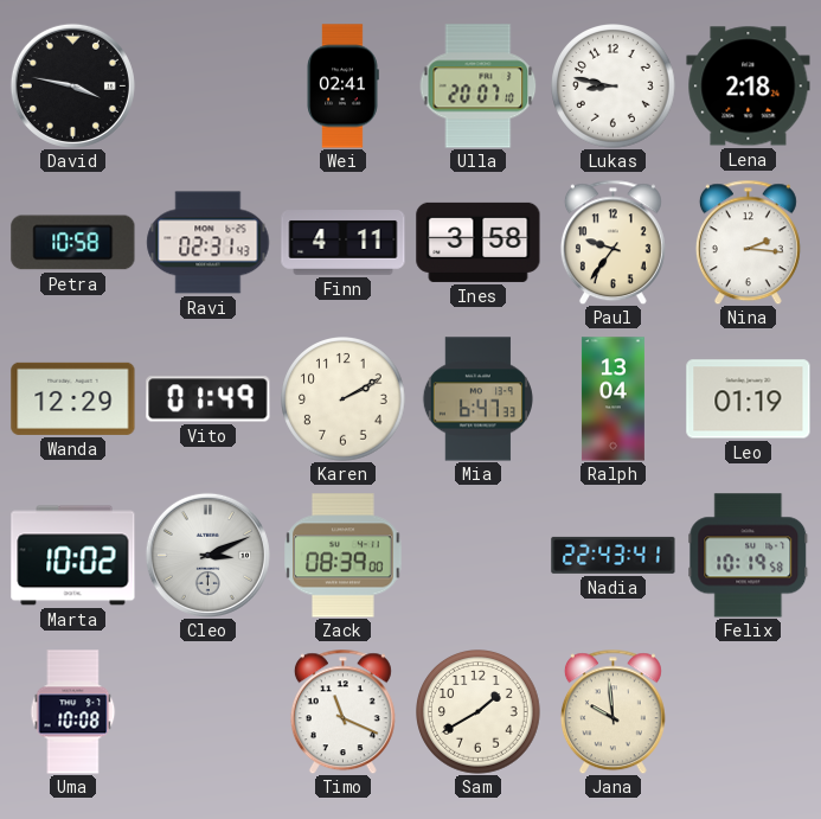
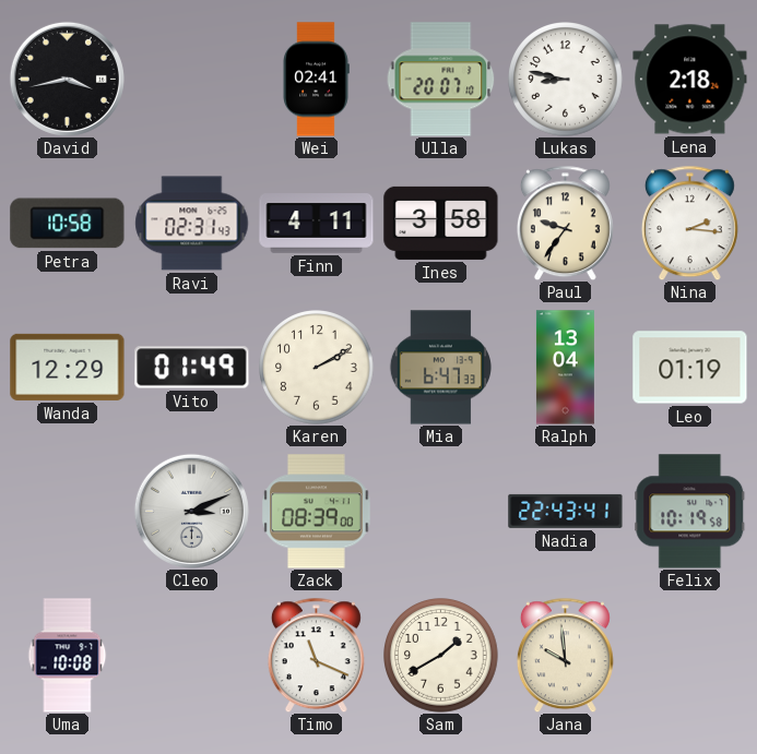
David: 3:47 -> 3:43 (67, 79)
Marta: 10:02 -> none (73, 556)
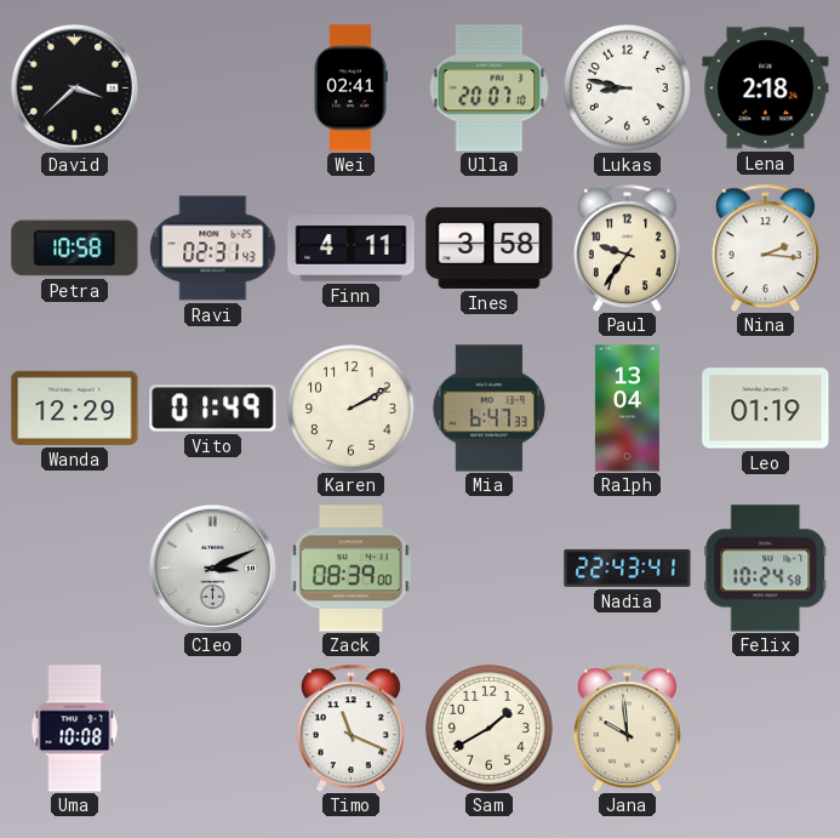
David: 3:43 -> 3:38 (74, 87)
Felix: 10:19 -> 10:24 (766, 569)
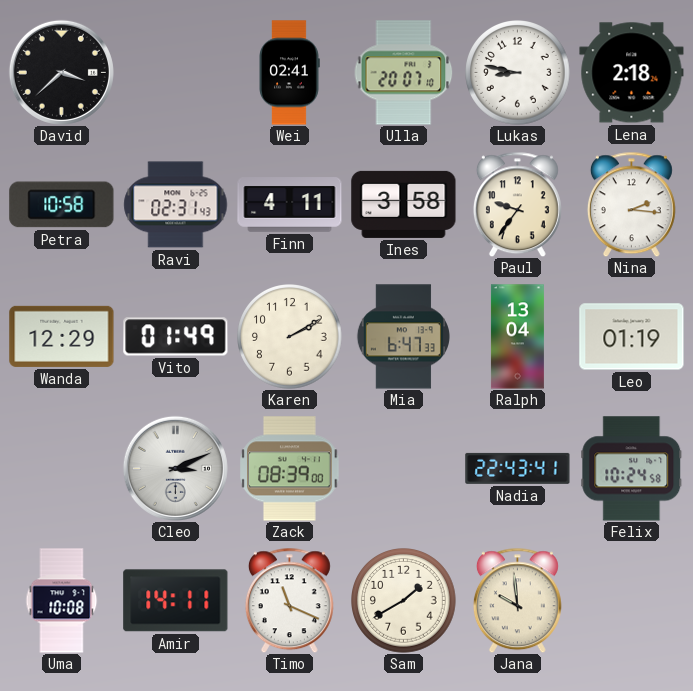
Amir: none -> 14:11 (176, 601)
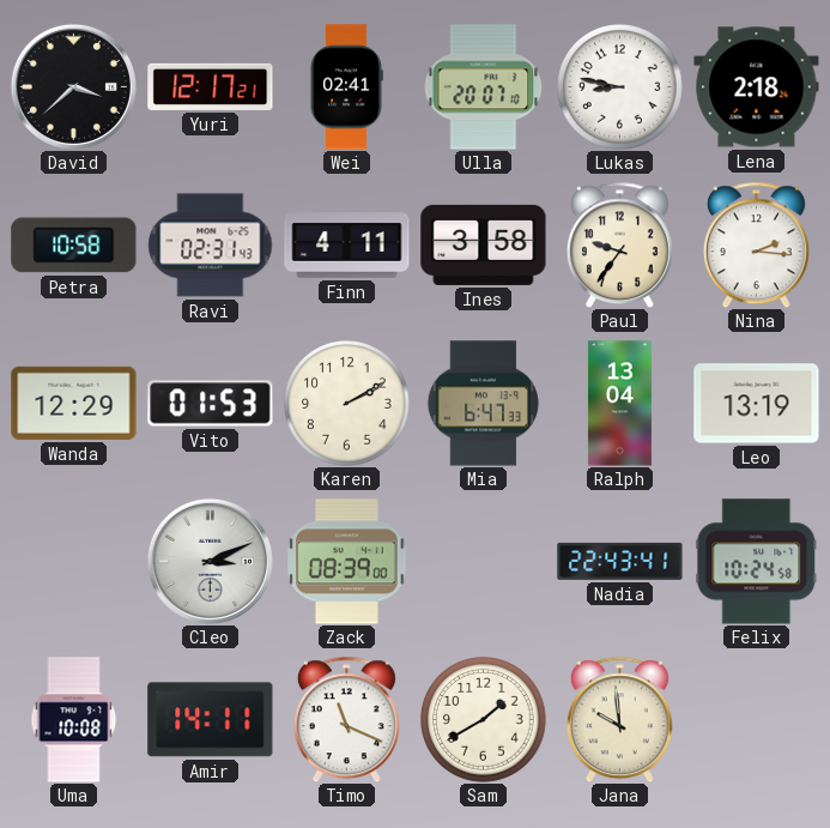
Yuri: none -> 12:17 (211, 86)
Vito: 01:49 -> 01:53 (211, 404)
Leo: 01:19 -> 13:19 (757, 404)
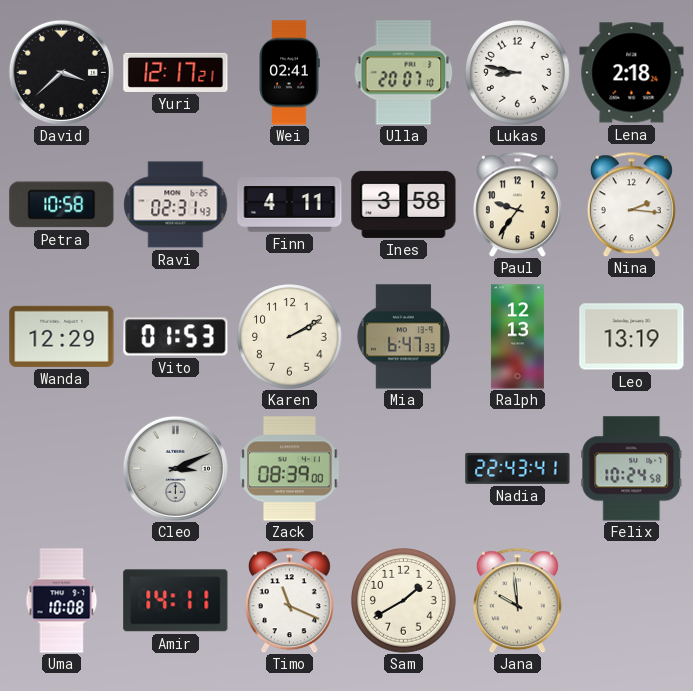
Ralph: 13:04 -> 12:13 (517, 337)
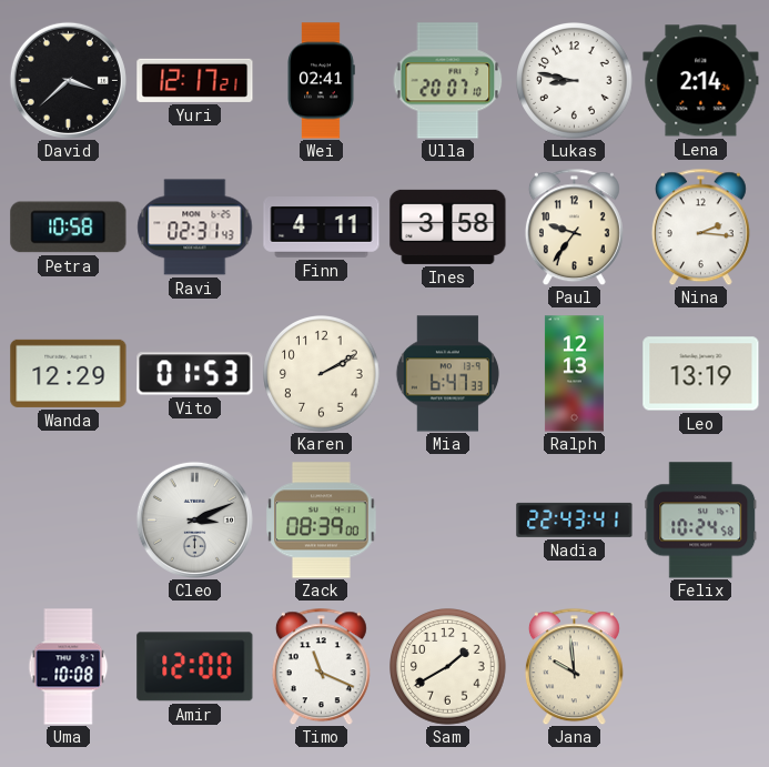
Lena: 2:18 -> 2:14 (701, 81)
Amir: 14:11 -> 12:00 (195, 667)
